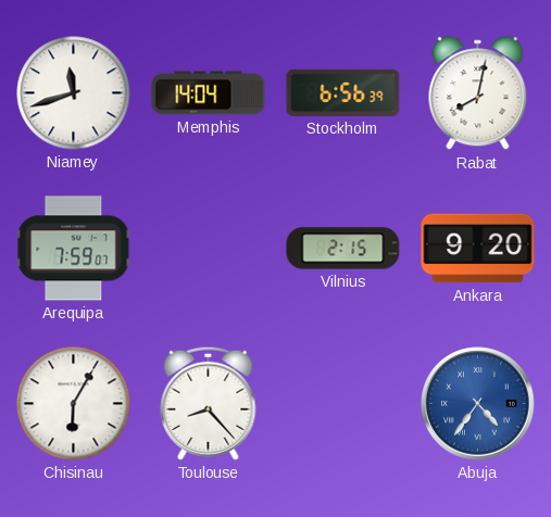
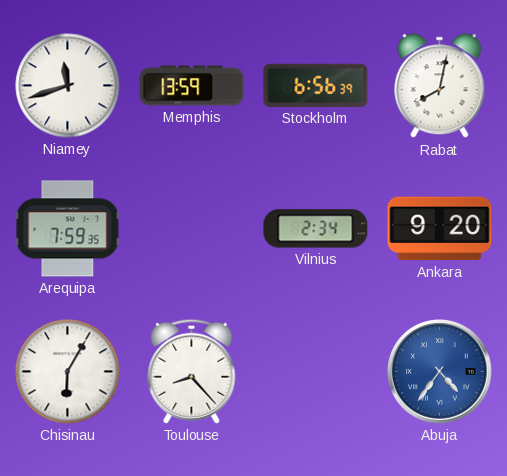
Memphis: 14:04 -> 13:59 (192, 86)
Arequipa: 7:59:07 -> 7:59:35 (68, 229)
Vilnius: 2:15 -> 2:34 (316, 229)
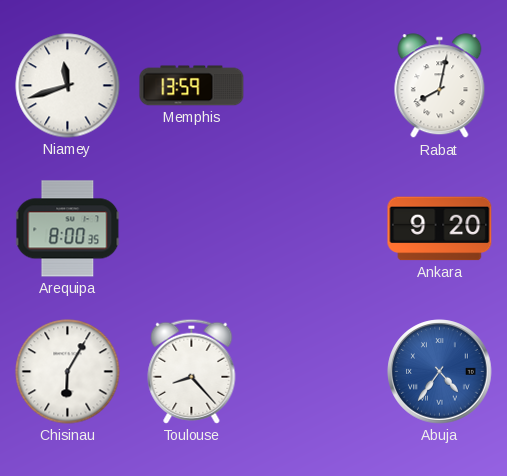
Stockholm: 6:56 -> none (316, 85)
Arequipa: 7:59 -> 8:00 (68, 229)
Vilnius: 2:34 -> none (316, 229)
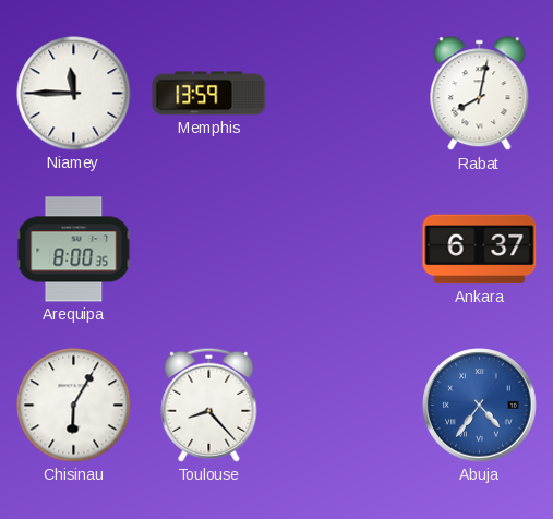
Niamey: 11:42 -> 11:45 (74, 94)
Ankara: 9:20 -> 6:37 (480, 250)
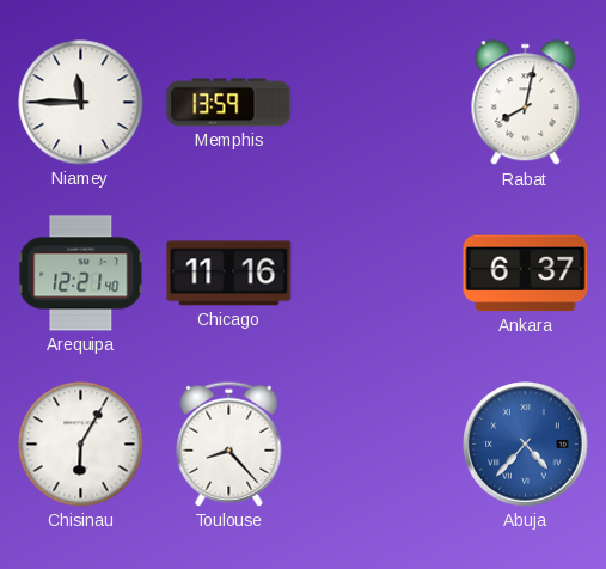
Arequipa: 8:00 -> 12:21 (81, 274)
Chicago: none -> 11:16 (229, 274)
Abuja: 4:36 -> 4:37 (526, 445)
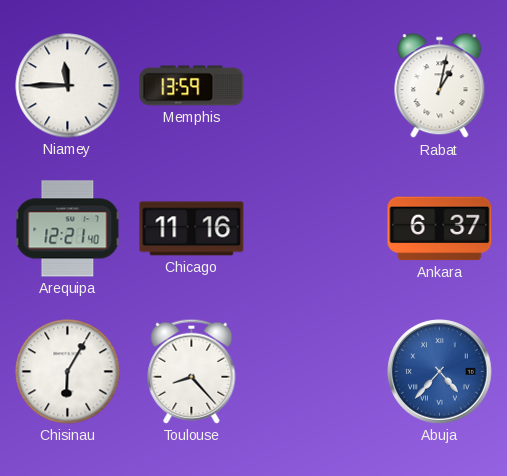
Rabat: 8:02 -> 1:02 (440, 86)
